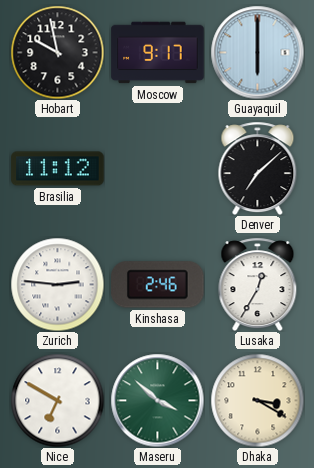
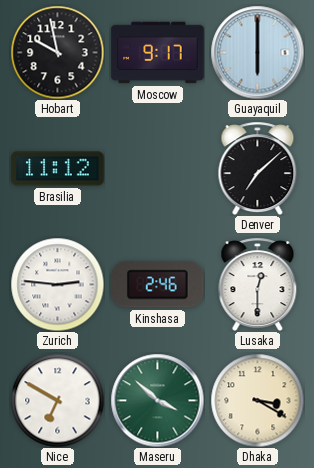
Lusaka: 12:35 -> 12:30 (258, 284)
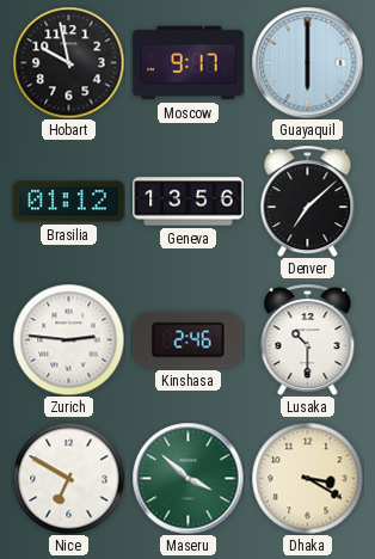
Brasilia: 11:12 -> 01:12 (69, 202)
Geneva: none -> 13:56 (189, 202)
Lusaka: 12:30 -> 10:30 (308, 339)
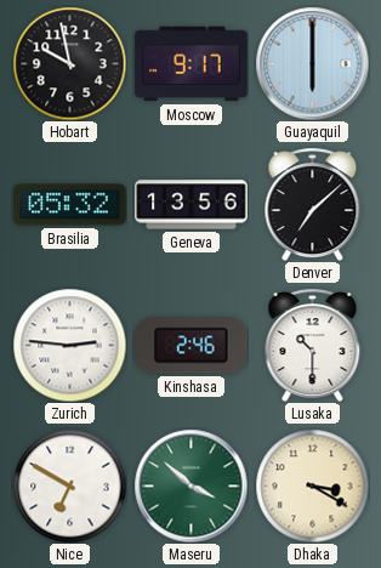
Brasilia: 01:12 -> 05:32 (70, 205)
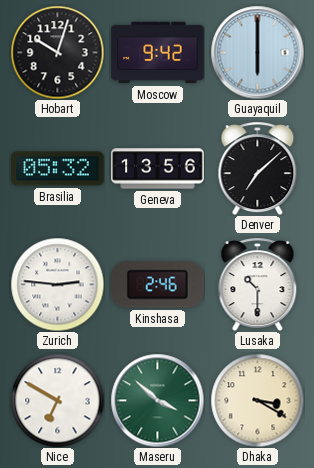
Hobart: 9:58 -> 10:03 (57, 52)
Moscow: 9:17 -> 9:42 (158, 53)
